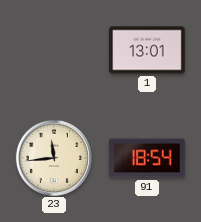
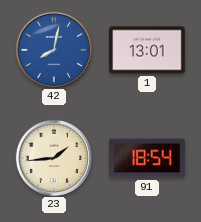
42: none -> 8:02 (53, 49)
23: 11:44 -> 1:44 (53, 157)
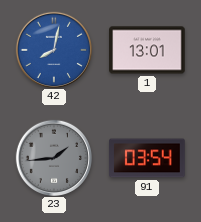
23 dial: cream -> grey (53, 157)
91: 18:54 -> 03:54 (147, 158)
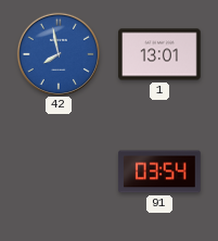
42: 8:02 -> 7:58 (57, 53)
23: 1:44 -> none (53, 157)
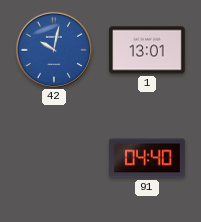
42: 7:58 -> 10:02 (53, 49)
91: 03:54 -> 04:40 (147, 158)
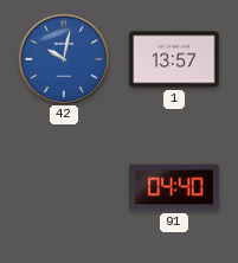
1: 13:01 -> 13:57 (174, 59)
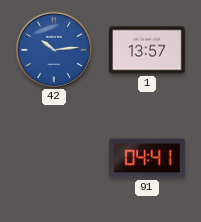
42: 10:02 -> 10:14 (53, 49)
91: 04:40 -> 04:41 (147, 158)
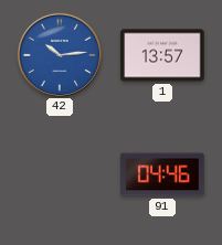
91: 04:41 -> 04:46 (162, 174)
